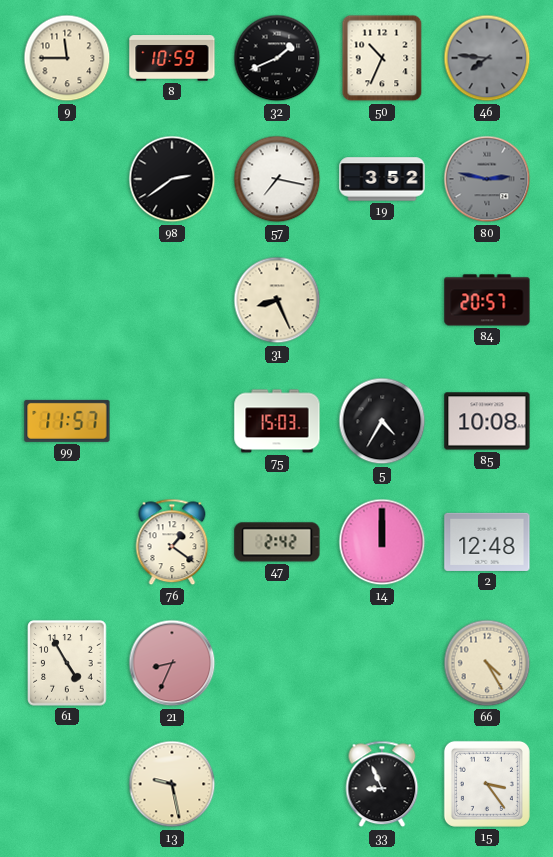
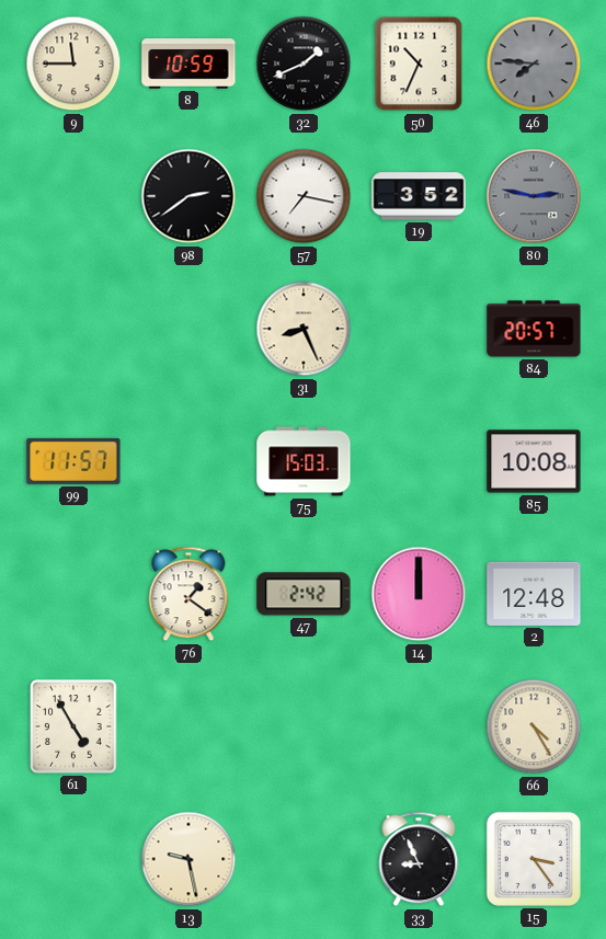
5: 4:35 -> none (382, 421)
21: 8:34 -> none (172, 663)
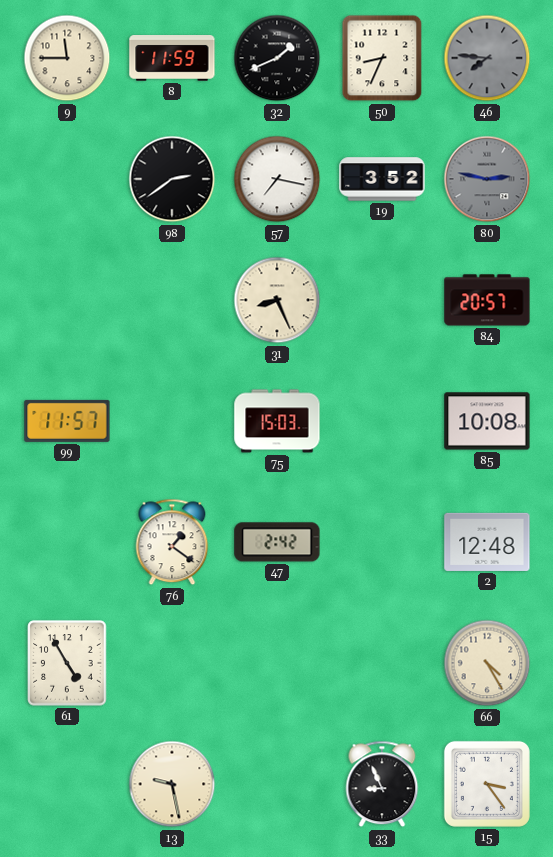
8: 10:59 -> 11:59 (172, 59)
50: 10:34 -> 8:34 (382, 58)
14: 12:00 -> none (419, 594)
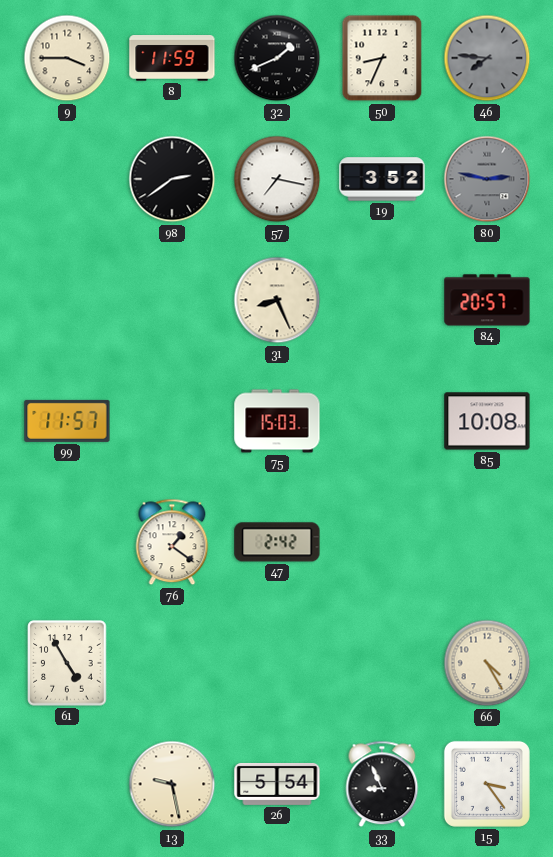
9: 11:45 -> 3:45 (67, 58)
2: 12:48 -> none (487, 542)
26: none -> 5:54 (277, 784)
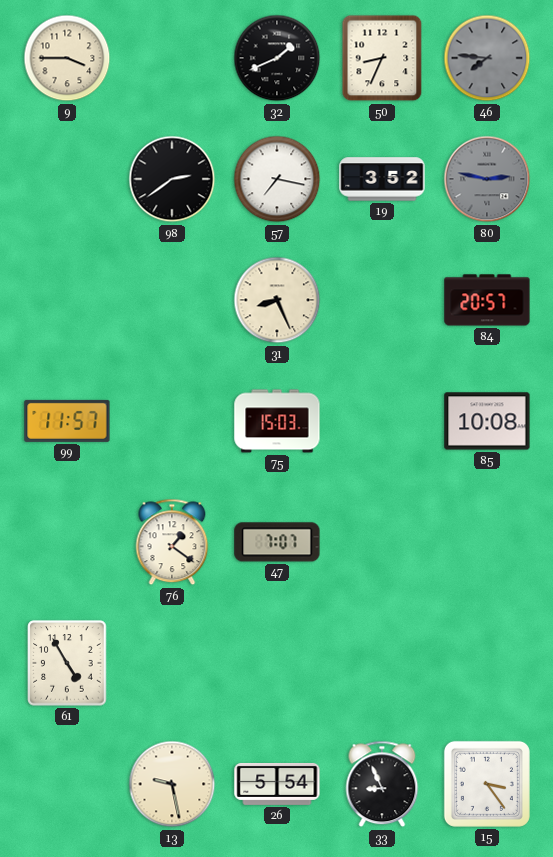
8: 11:59 -> none (172, 59)
47: 2:42 -> 7:07 (277, 542)
66: 4:25 -> none (487, 663)
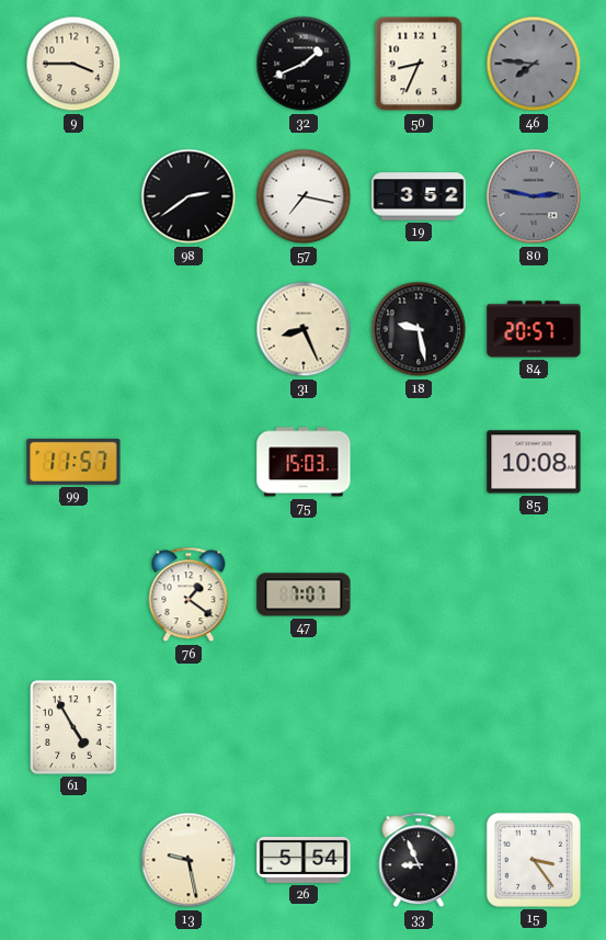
18: none -> 9:28 (419, 329)
